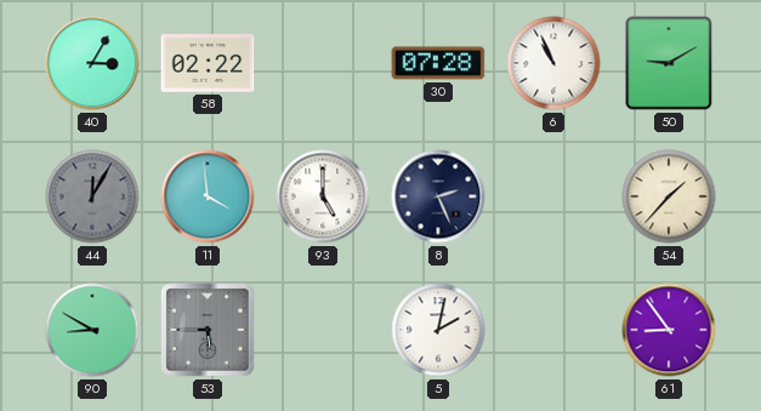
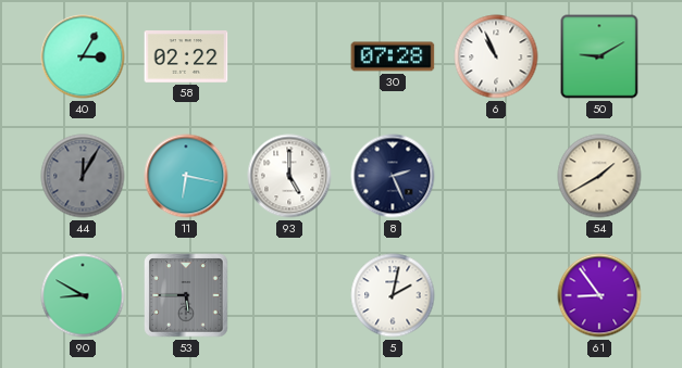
11: 3:59 -> 6:17 (186, 176)
54: 1:37 -> 1:40 (599, 176)
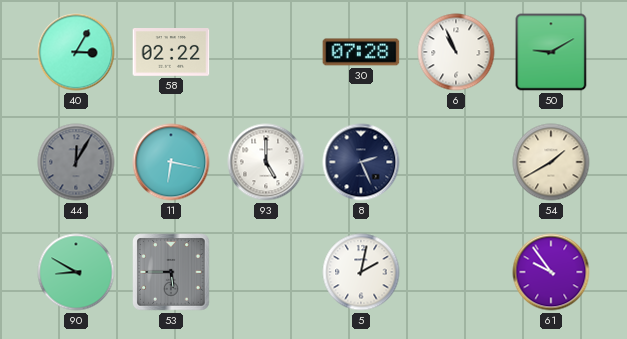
61: 8:54 -> 9:54 (551, 272)
